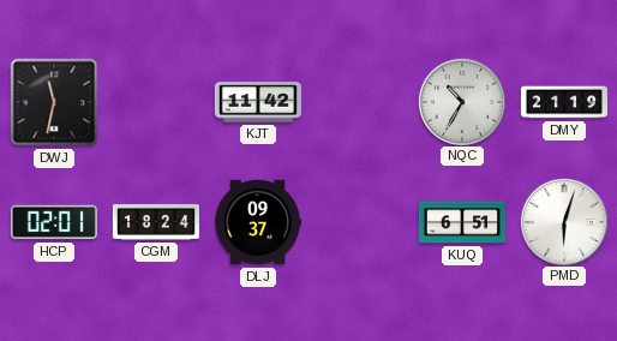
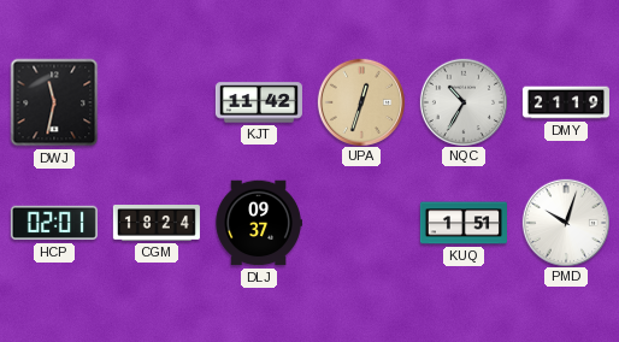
UPA: none -> 12:33 (360, 101)
KUQ: 6:51 -> 1:51 (464, 223)
PMD: 6:03 -> 10:03 (565, 222)
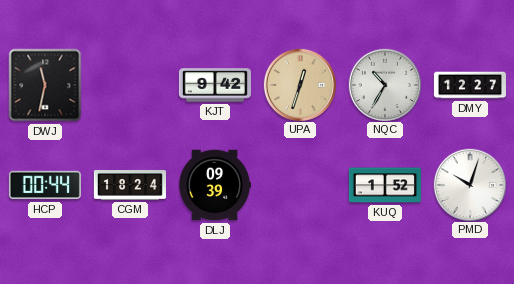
KJT: 11:42 -> 9:42 (215, 85)
DMY: 21:19 -> 12:27 (470, 85)
HCP: 02:01 -> 00:44 (45, 185)
DLJ: 09:37 -> 09:39 (215, 185)
KUQ: 1:51 -> 1:52 (385, 185)
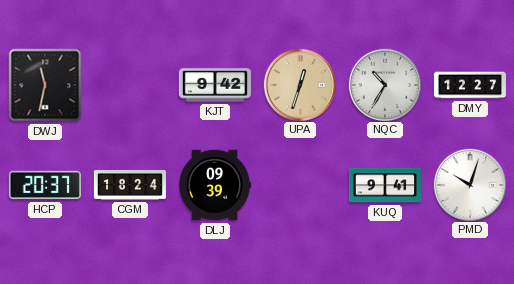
HCP: 00:44 -> 20:37 (45, 185)
KUQ: 1:52 -> 9:41 (385, 185)
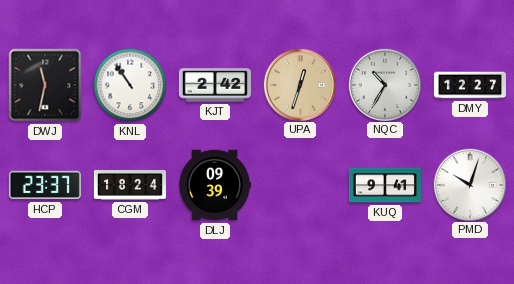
KNL: none -> 10:54 (130, 85)
KJT: 9:42 -> 2:42 (215, 85)
HCP: 20:37 -> 23:37 (45, 185)
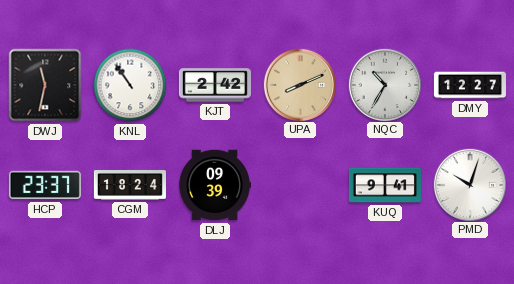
UPA: 12:33 -> 8:11 (299, 84)
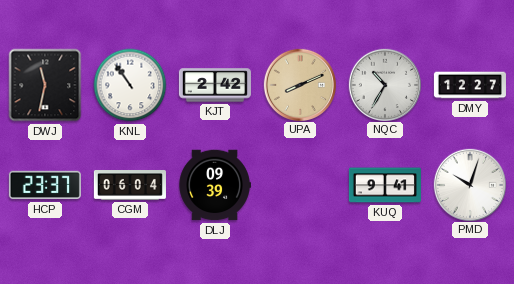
CGM: 18:24 -> 06:04 (130, 186)
